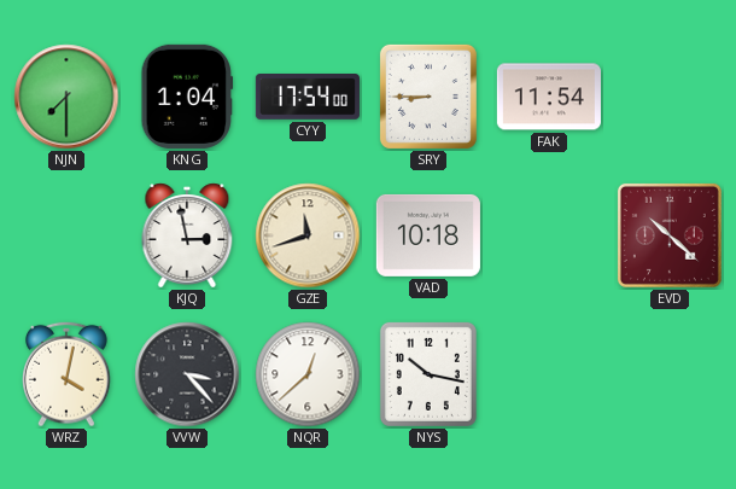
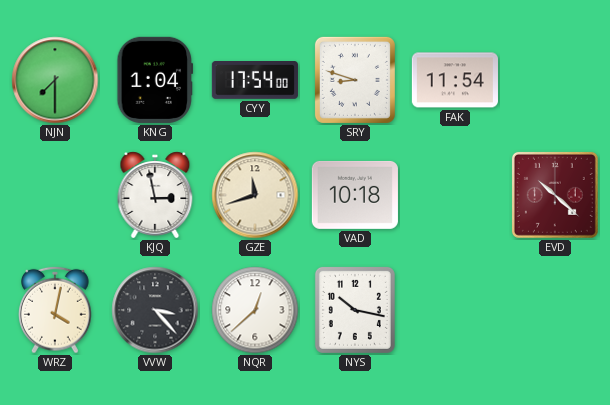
SRY: 8:45 -> 8:48 (355, 80)
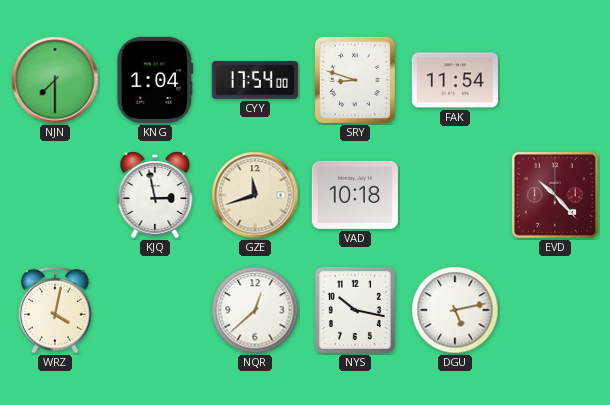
EVD: 10:22 -> 10:23 (555, 195)
VVW: 3:23 -> none (155, 310)
DGU: none -> 5:13 (455, 310)
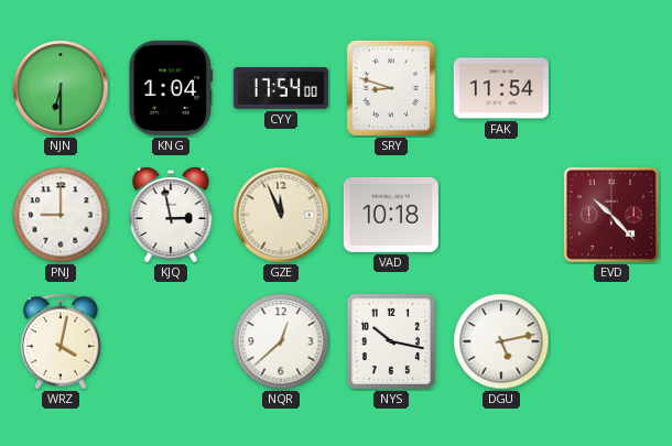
NJN: 7:30 -> 6:30 (61, 88)
PNJ: none -> 9:00 (61, 215)
GZE: 11:42 -> 11:56 (281, 215)
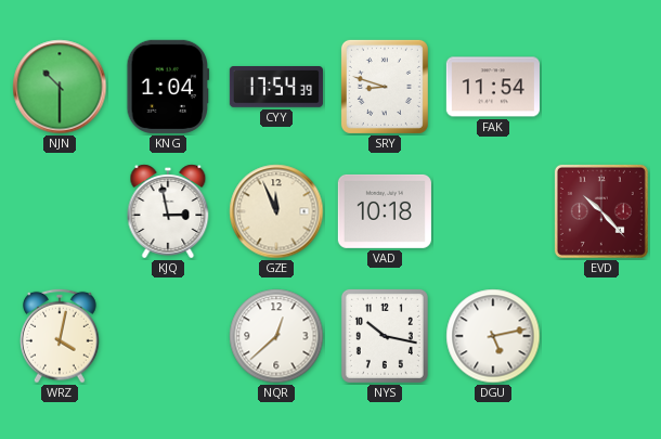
NJN: 6:30 -> 10:30 (60, 87)
CYY: 17:54:00 -> 17:54:39 (276, 88)
PNJ: 9:00 -> none (61, 215)
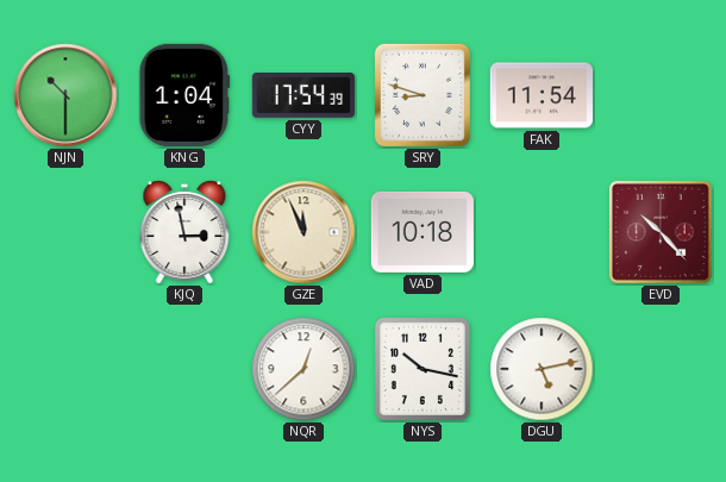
WRZ: 4:02 -> none (61, 336)
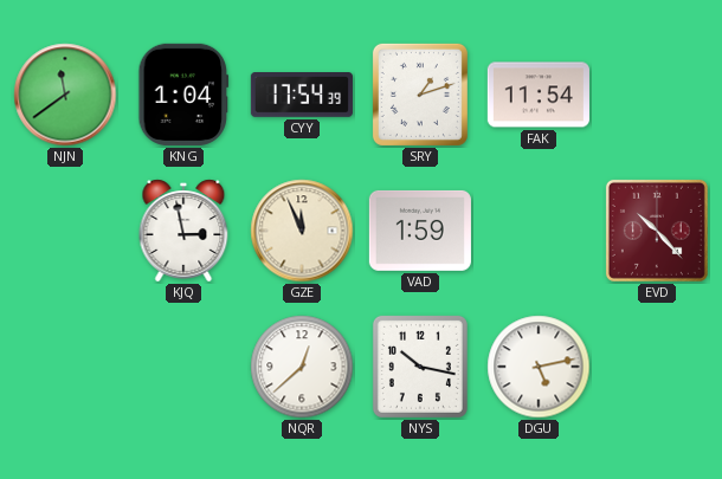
NJN: 10:30 -> 11:39 (65, 95)
SRY: 8:48 -> 1:12 (420, 95)
VAD: 10:18 -> 1:59 (420, 231)
